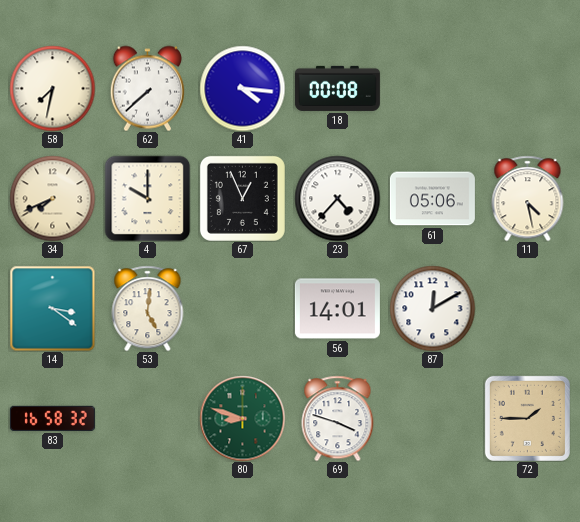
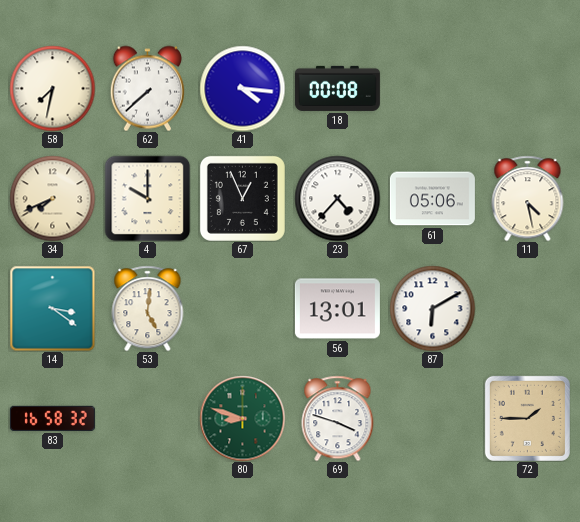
56: 14:01 -> 13:01 (337, 309)
87: 12:10 -> 6:10 (432, 308)
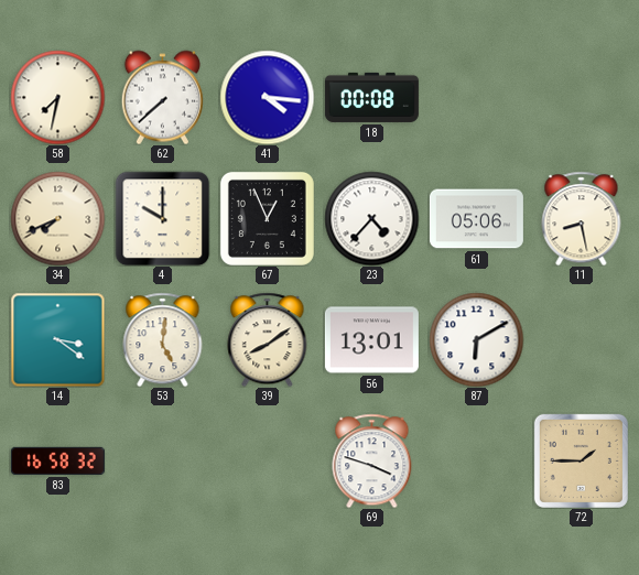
11: 4:28 -> 8:28 (582, 218)
39: none -> 8:09 (268, 339)
80: 8:48 -> none (242, 418)
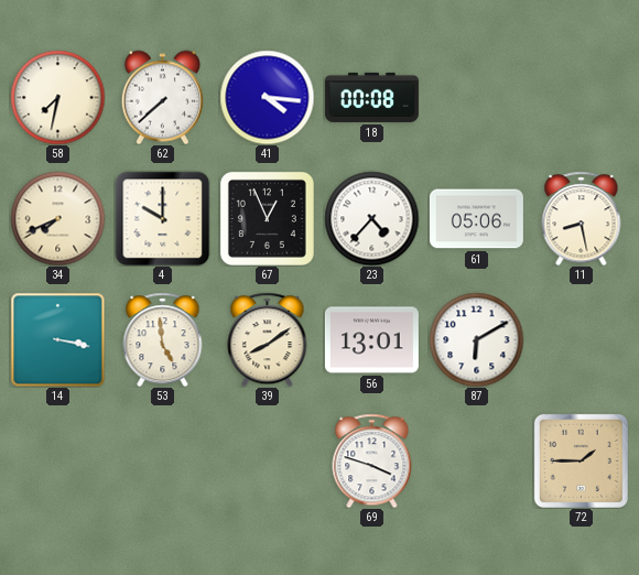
14: 3:21 -> 3:17 (57, 339)
53: 5:01 -> 4:59 (163, 339)
83: 16:58 -> none (57, 460)
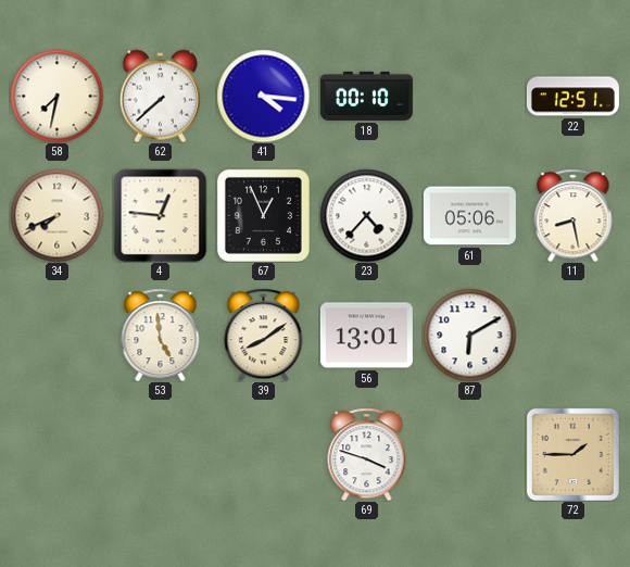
18: 00:08 -> 00:10 (366, 96)
22: none -> 12:51 (572, 97)
4: 10:00 -> 12:46 (160, 215)
14: 3:17 -> none (57, 339)
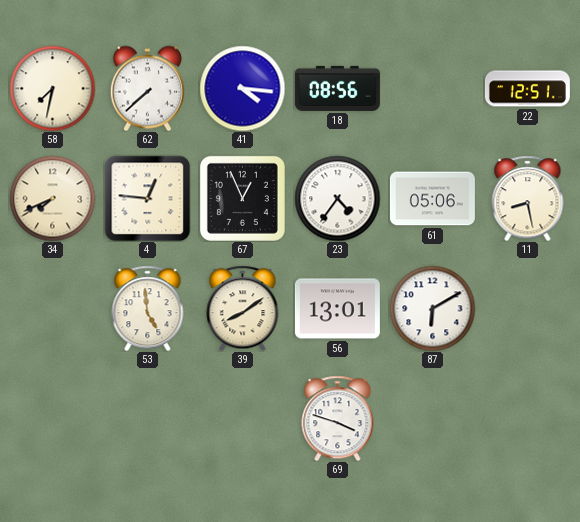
18: 00:10 -> 08:56 (337, 88)
23: 4:37 -> 4:36 (337, 198)
72: 1:45 -> none (572, 454)
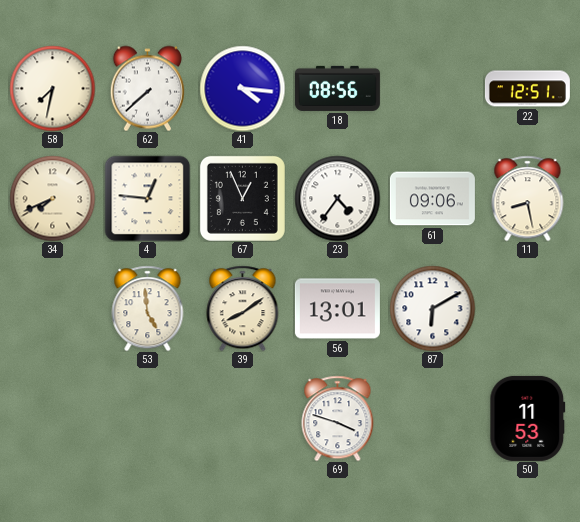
61: 05:06 -> 09:06 (432, 199)
50: none -> 11:53 (528, 418)
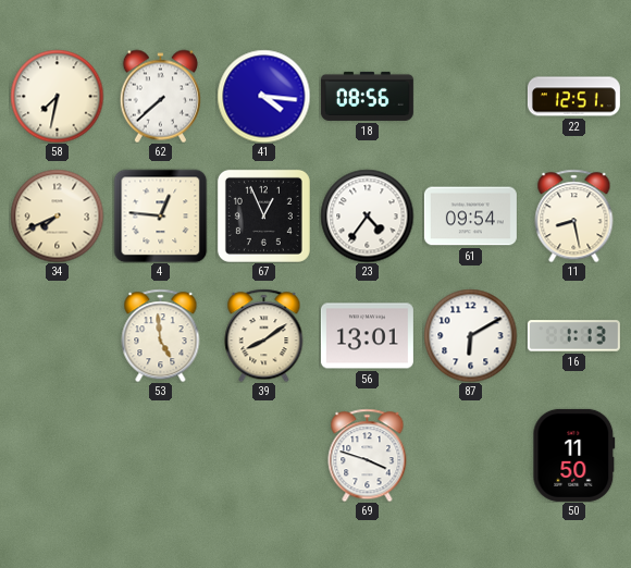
61: 09:06 -> 09:54 (470, 217)
16: none -> 1:13 (573, 336)
50: 11:53 -> 11:50 (574, 455)
